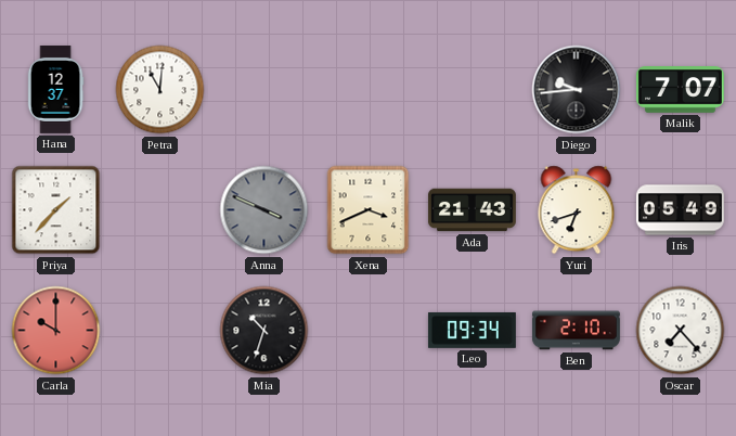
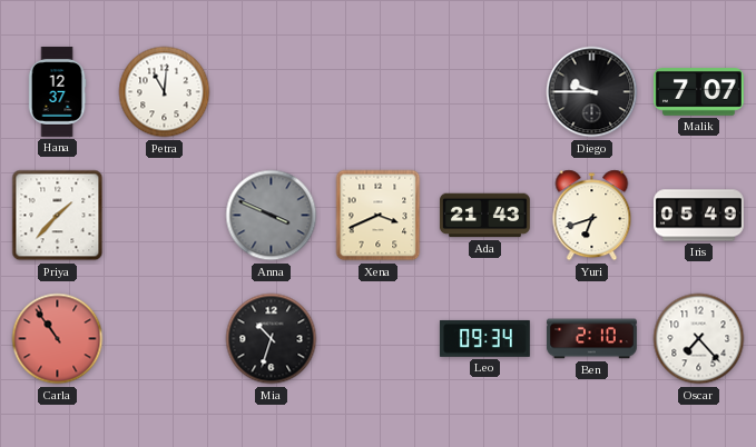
Diego: 9:44 -> 9:45 (592, 92)
Carla: 10:00 -> 10:54 (58, 339)
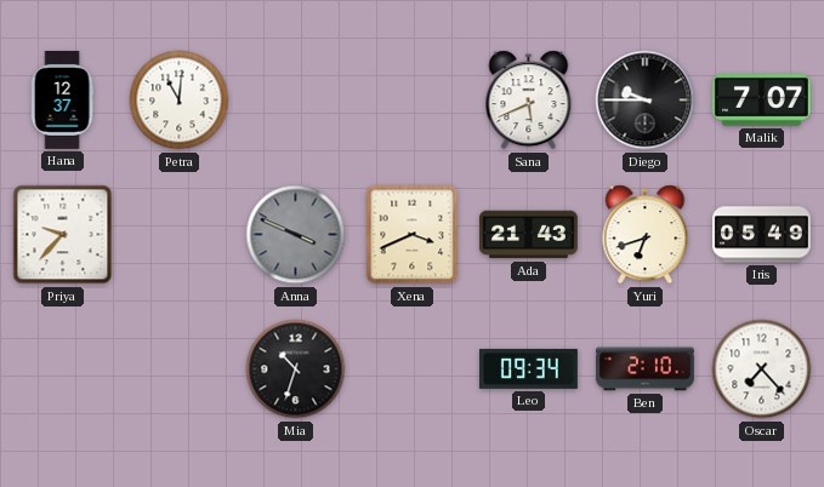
Sana: none -> 5:41 (529, 101)
Priya: 1:37 -> 9:37 (63, 235)
Carla: 10:54 -> none (58, 339)
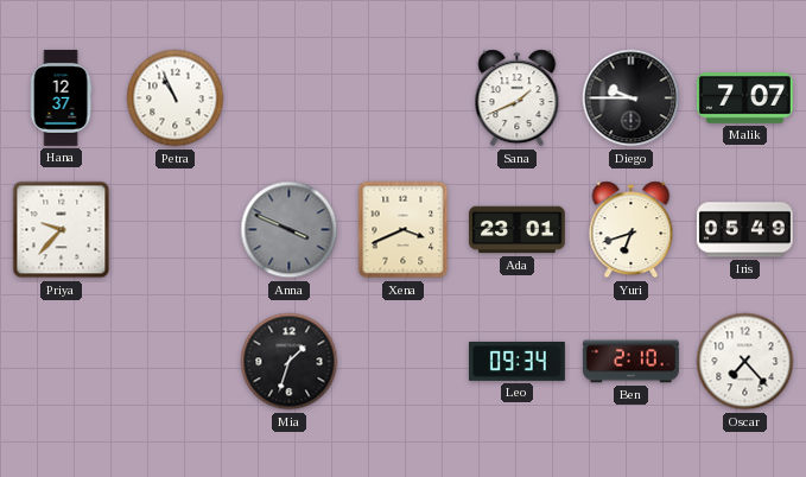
Petra: 11:01 -> 10:56 (176, 98)
Sana: 5:41 -> 1:41 (518, 98)
Ada: 21:43 -> 23:01 (516, 230)
Mia: 10:33 -> 1:33 (290, 362)
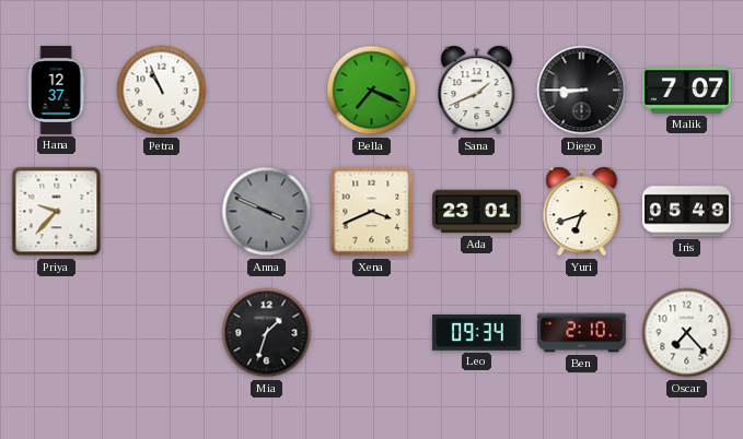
Bella: none -> 7:19 (372, 91)
Diego: 9:45 -> 8:45 (582, 91)
